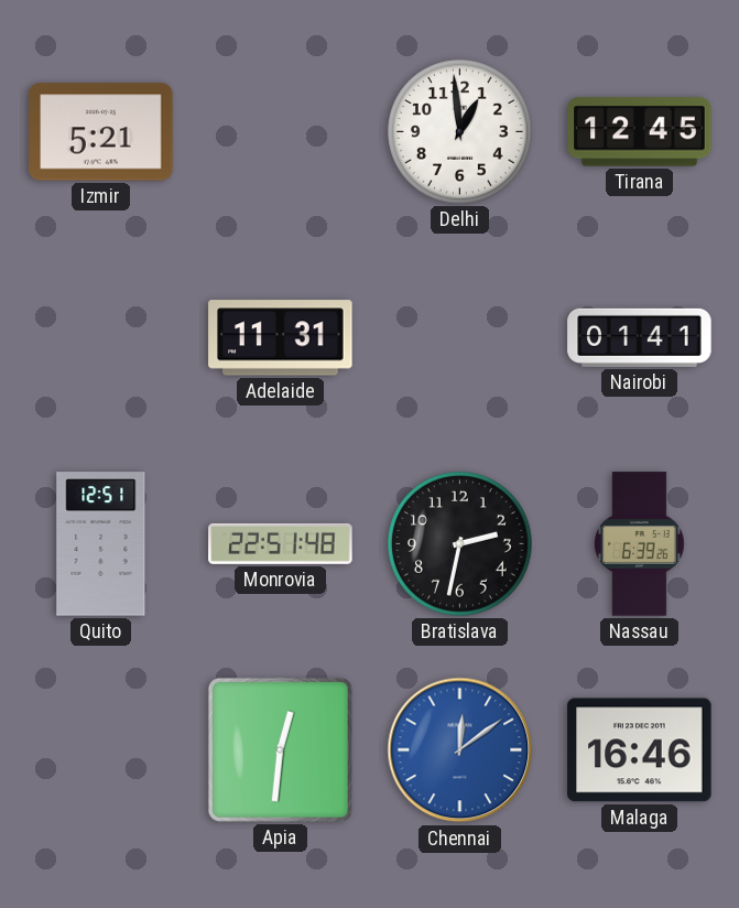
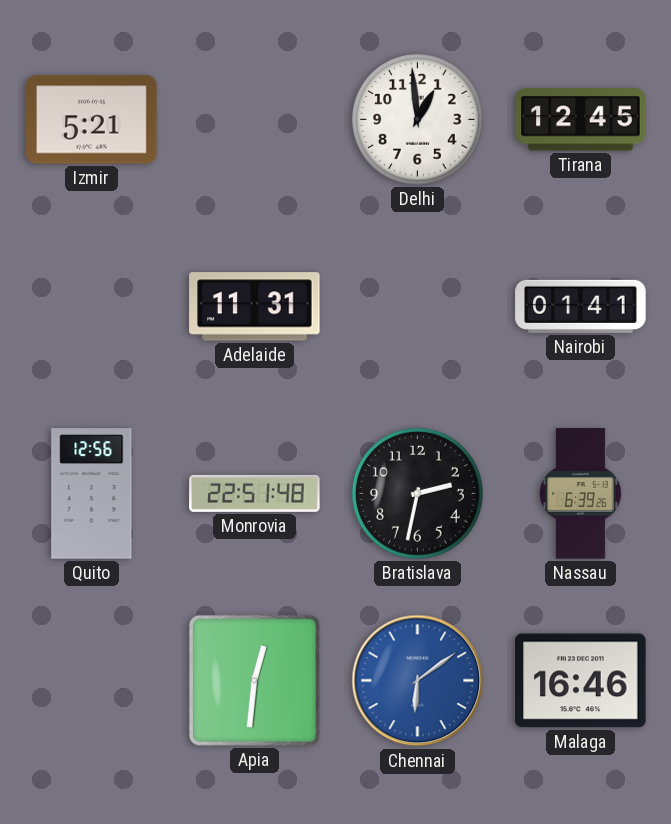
Quito: 12:51 -> 12:56 (92, 494)
Chennai: 12:09 -> 6:09 (418, 681)
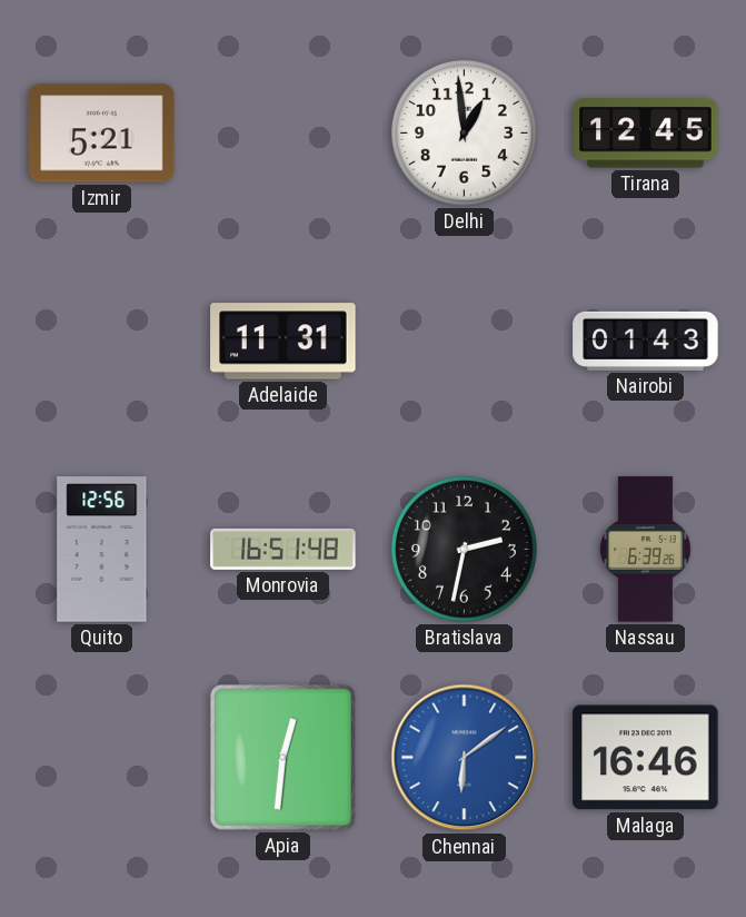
Nairobi: 01:41 -> 01:43 (646, 341)
Monrovia: 22:51 -> 16:51 (284, 549)
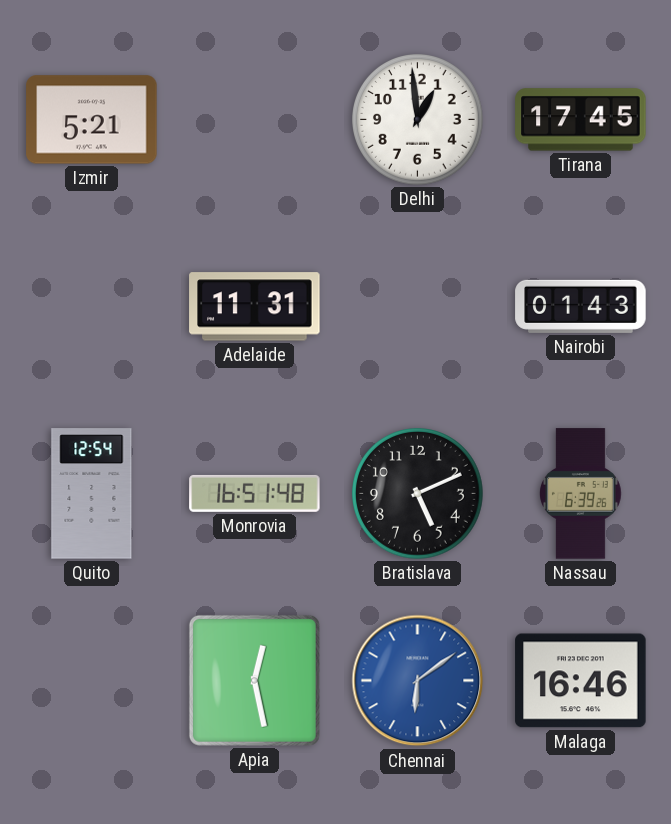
Tirana: 12:45 -> 17:45 (581, 120)
Quito: 12:56 -> 12:54 (92, 494)
Bratislava: 2:32 -> 5:11 (418, 494)
Apia: 12:31 -> 12:28 (254, 680)
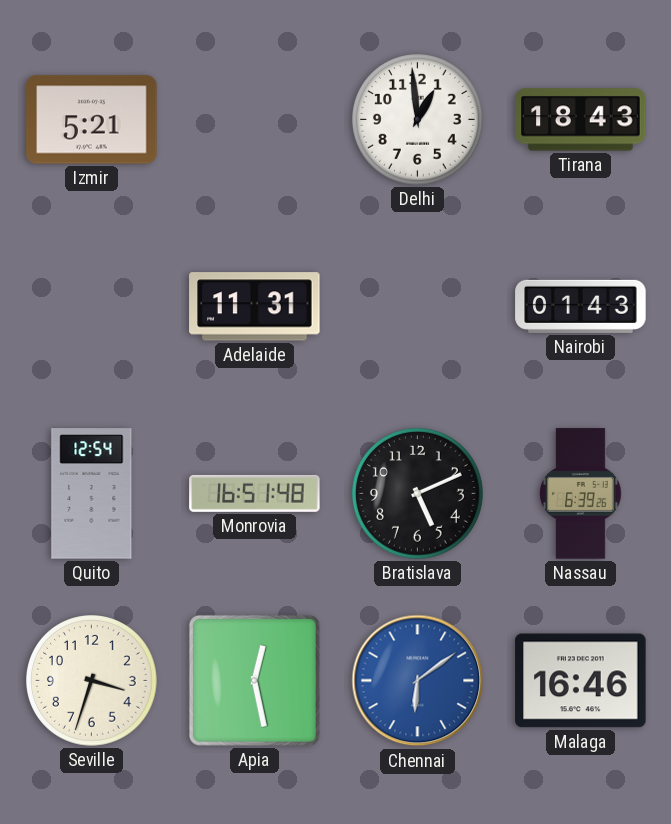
Tirana: 17:45 -> 18:43 (581, 120)
Seville: none -> 3:33 (92, 681)
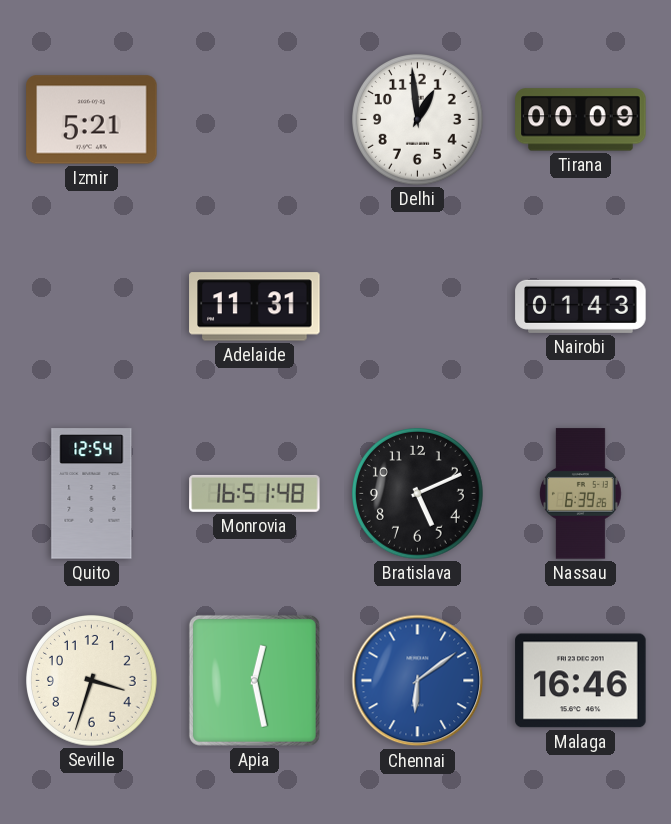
Tirana: 18:43 -> 00:09 (581, 120)
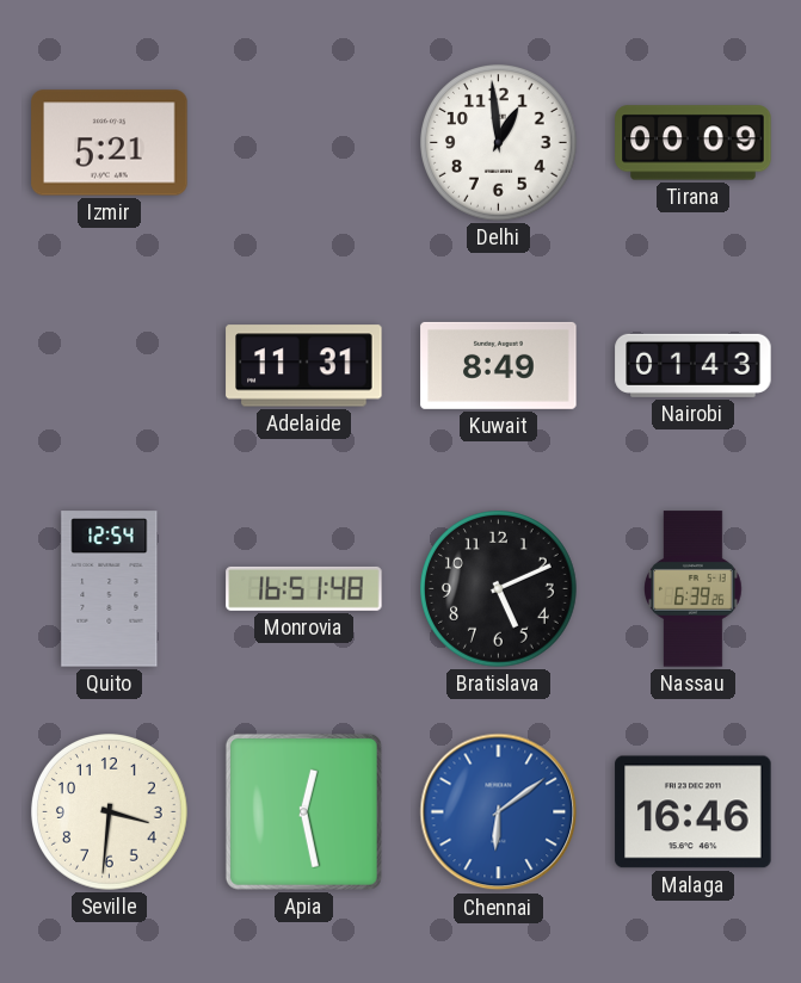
Kuwait: none -> 8:49 (499, 365)
Seville: 3:33 -> 3:31 (110, 812)
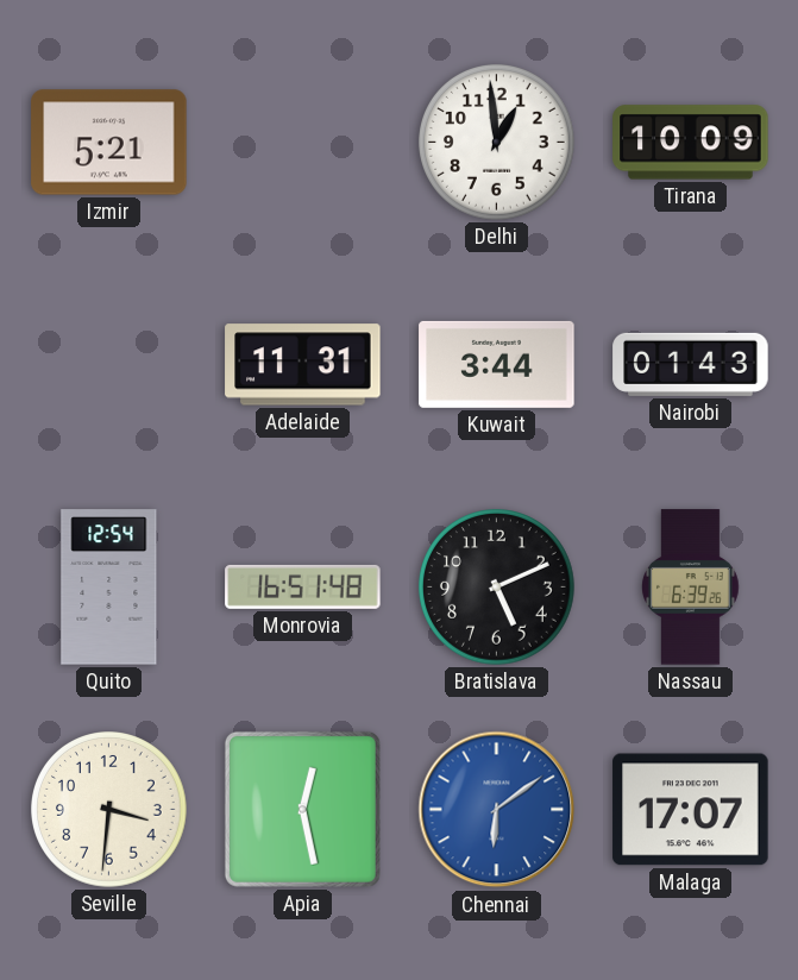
Tirana: 00:09 -> 10:09 (691, 143)
Kuwait: 8:49 -> 3:44 (497, 364)
Malaga: 16:46 -> 17:07 (691, 810)
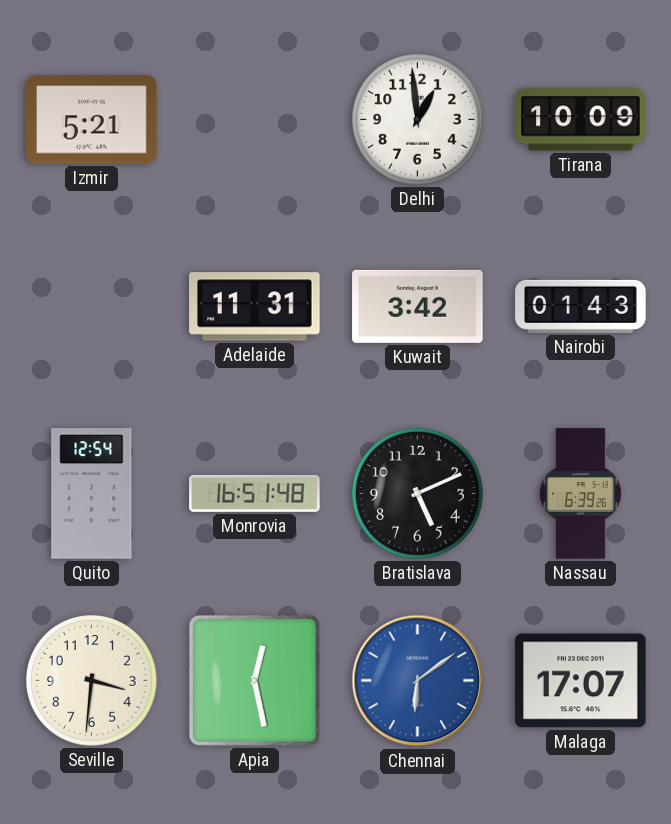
Kuwait: 3:44 -> 3:42 (418, 306)
